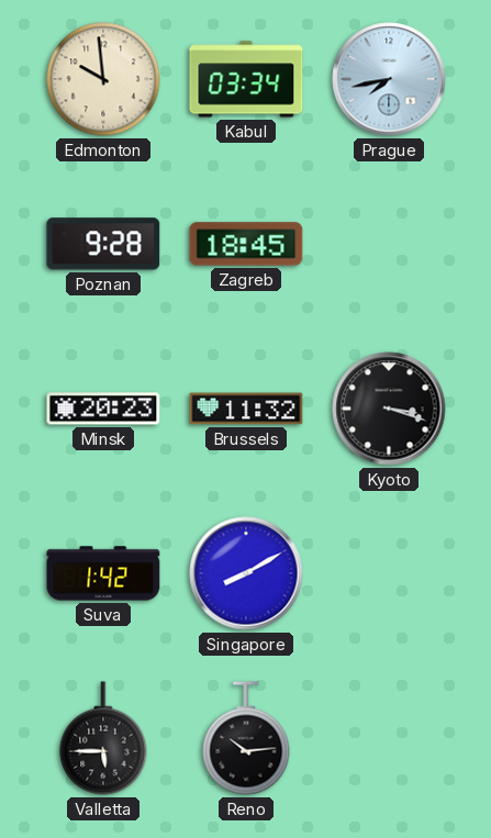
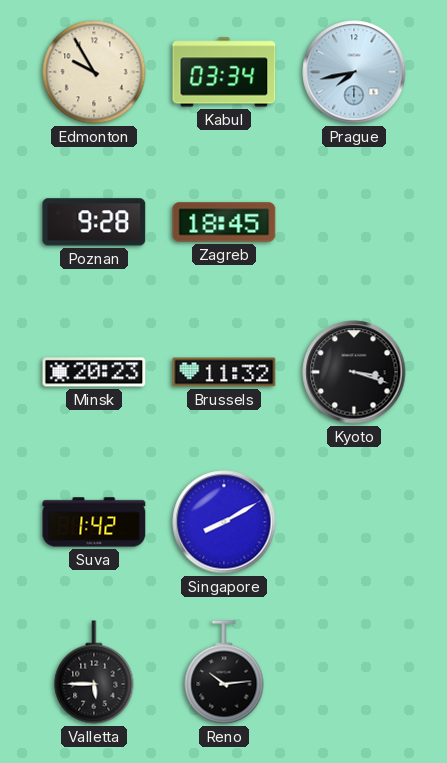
Edmonton: 9:59 -> 9:55 (94, 72)
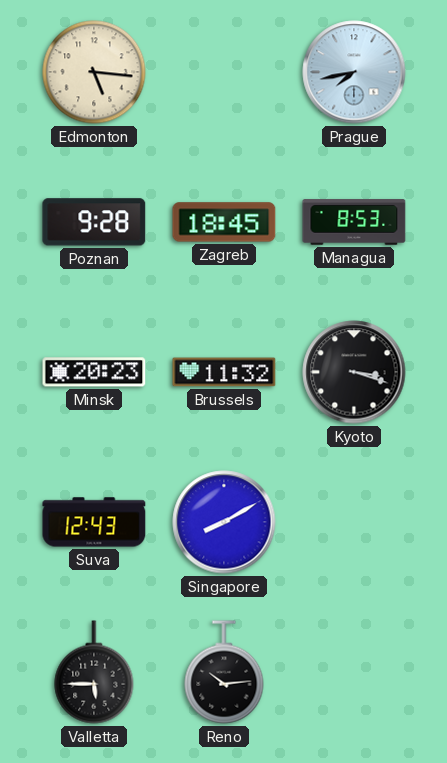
Edmonton: 9:55 -> 5:16 (94, 72)
Kabul: 03:34 -> none (224, 72)
Managua: none -> 8:53 (354, 222)
Suva: 1:42 -> 12:43 (94, 522)
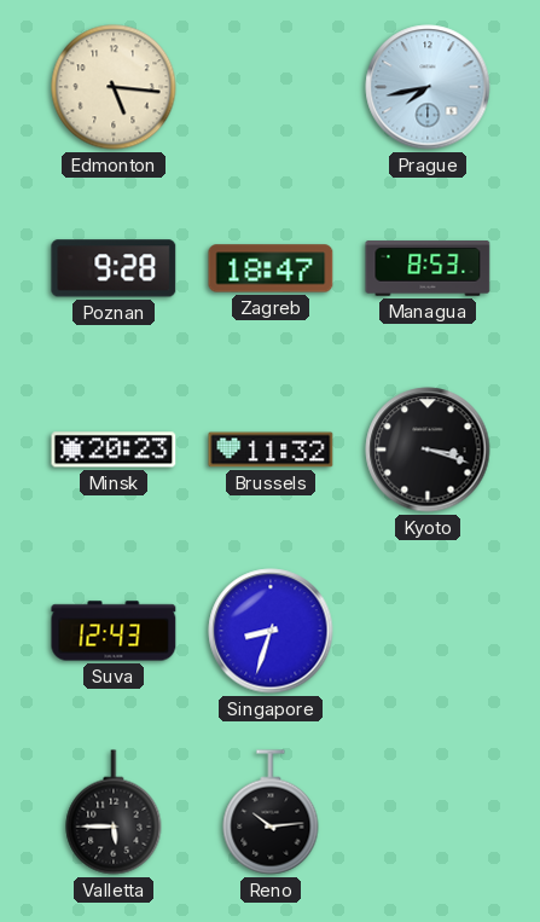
Zagreb: 18:45 -> 18:47 (271, 268)
Singapore: 8:10 -> 8:33 (271, 631)
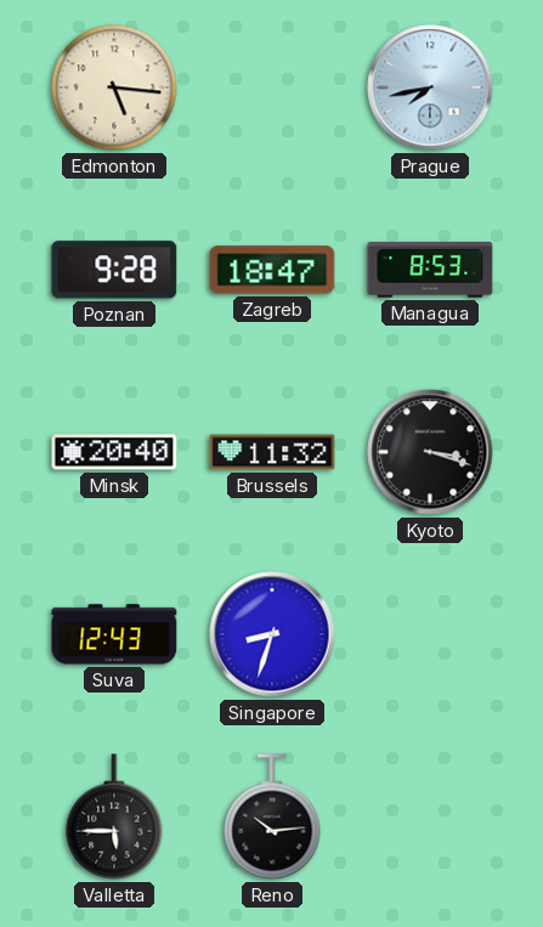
Minsk: 20:23 -> 20:40 (114, 452)
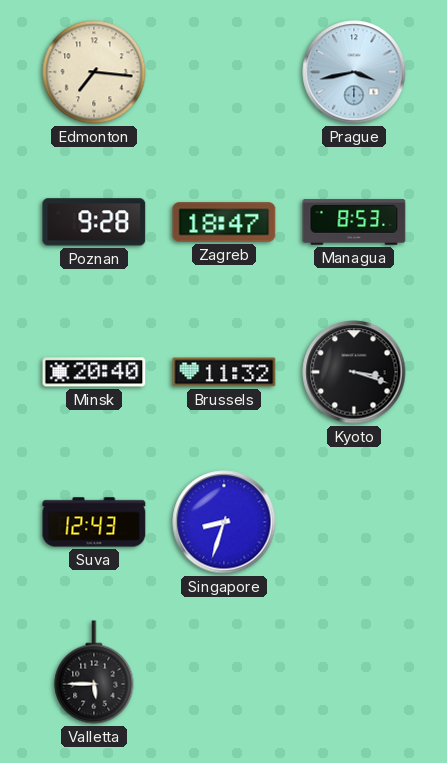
Edmonton: 5:16 -> 7:16 (94, 72)
Prague: 7:43 -> 3:43 (354, 72)
Reno: 10:14 -> none (272, 816)
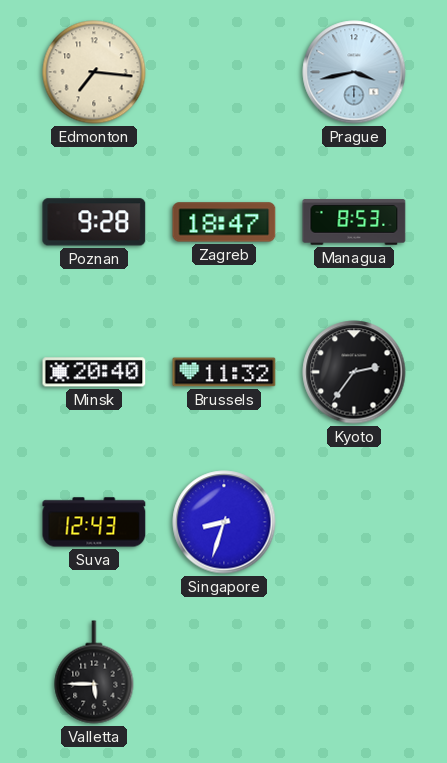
Kyoto: 3:18 -> 2:36 (354, 372)
